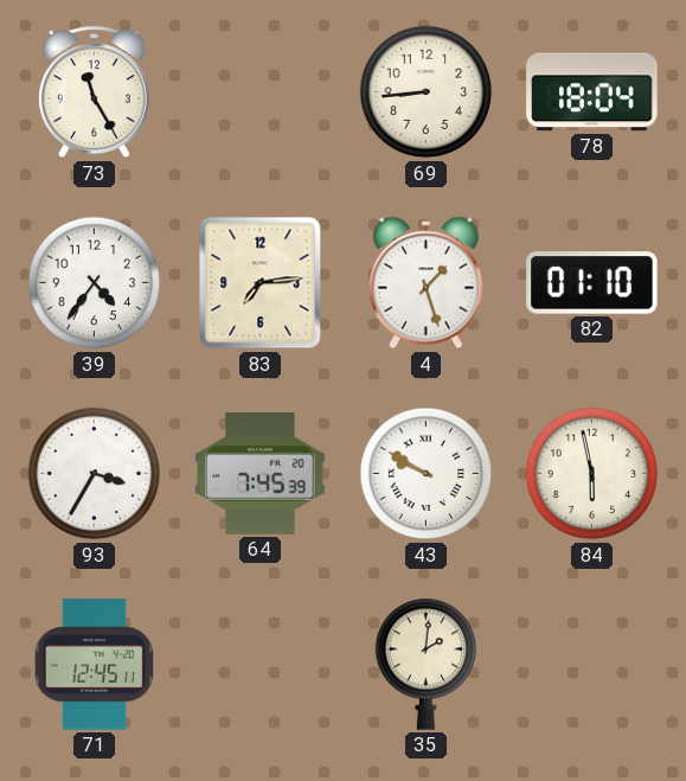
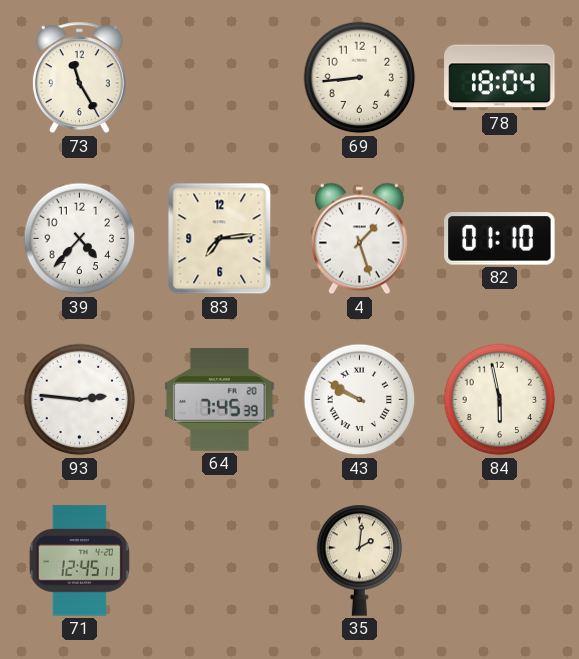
39: 4:36 -> 4:37 (80, 239)
93: 3:35 -> 2:46 (80, 400)
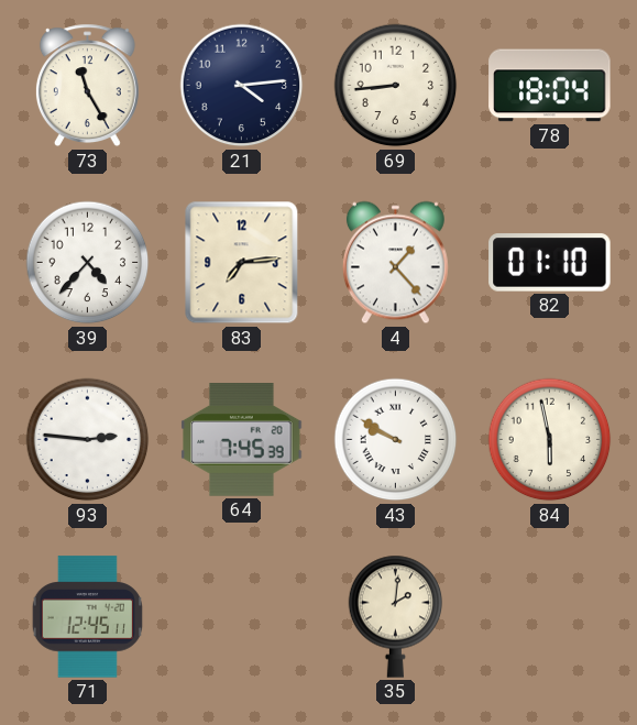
21: none -> 4:14 (242, 86)
4: 1:27 -> 1:23 (395, 263)
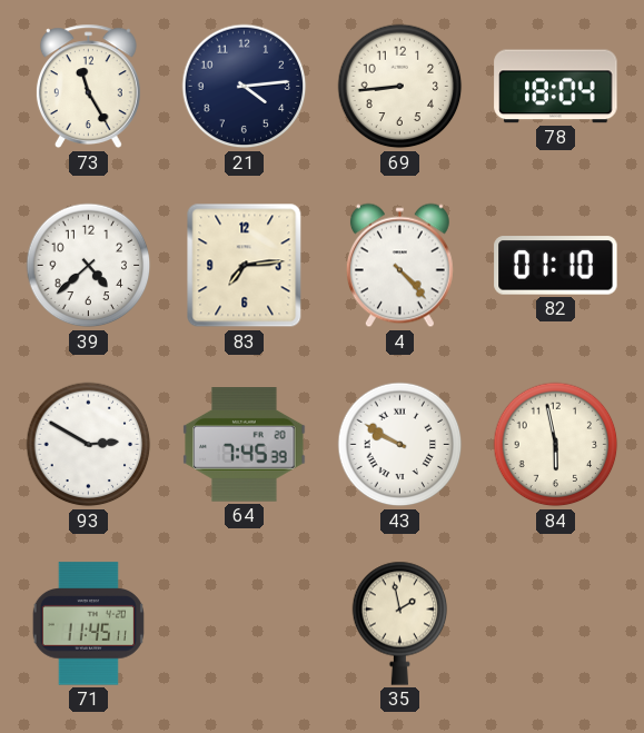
39: 4:37 -> 4:38 (89, 266)
4: 1:23 -> 4:23 (399, 266)
93: 2:46 -> 2:50 (89, 445)
71: 12:45 -> 11:45 (88, 624)
35: 2:01 -> 1:58 (400, 623)
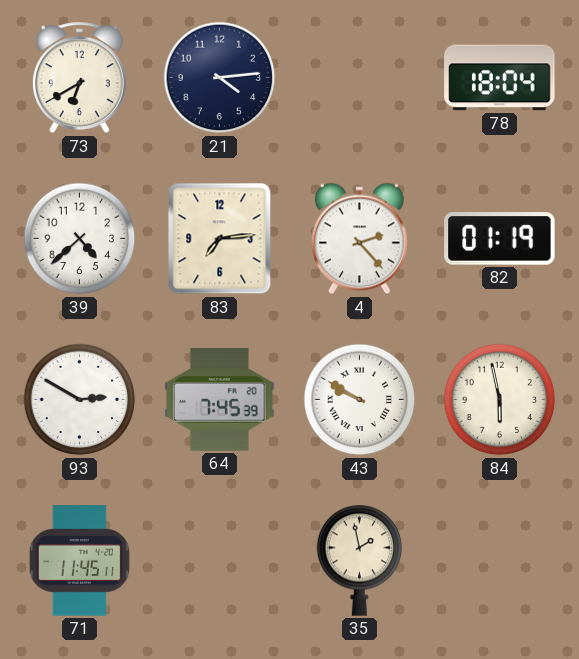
73: 11:25 -> 6:40 (79, 78)
69: 8:44 -> none (400, 87)
4: 4:23 -> 2:23 (359, 239)
82: 01:10 -> 01:19 (500, 239)
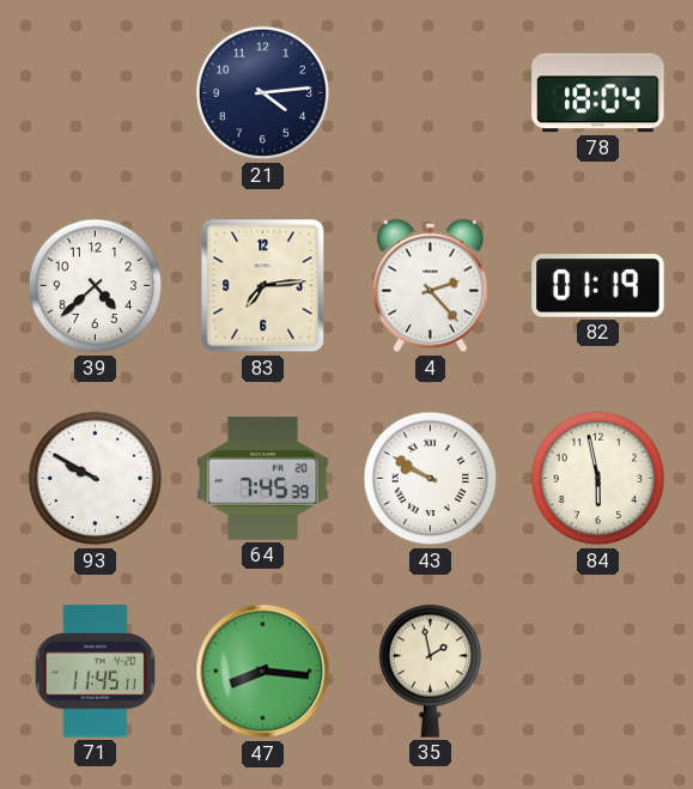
73: 6:40 -> none (79, 78)
93: 2:50 -> 9:50 (96, 479)
47: none -> 8:16 (263, 672)
